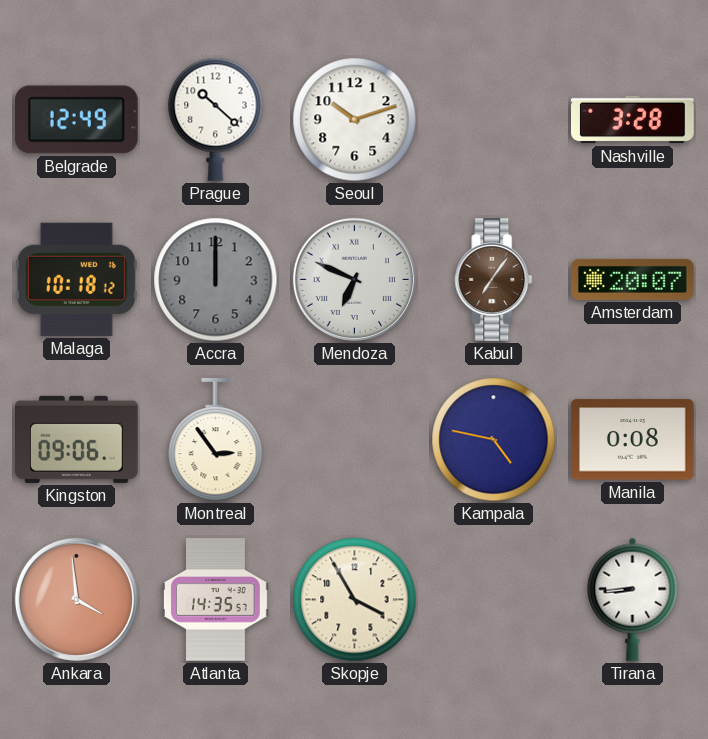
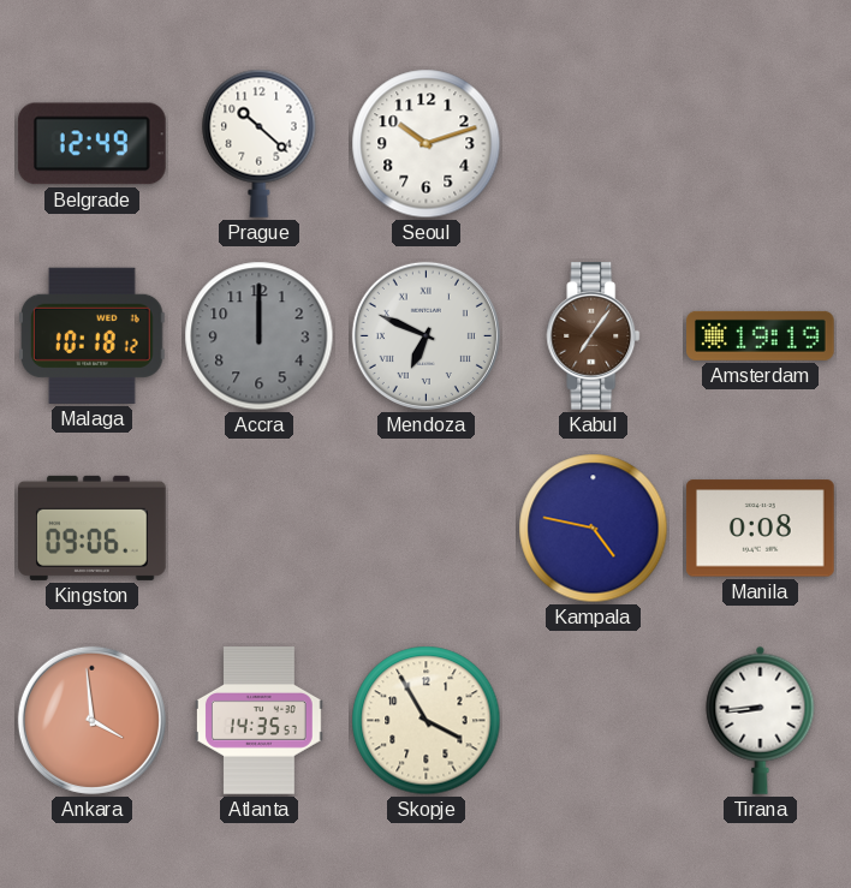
Nashville: 3:28 -> none (633, 120)
Amsterdam: 20:07 -> 19:19 (761, 335)
Montreal: 2:54 -> none (216, 441)
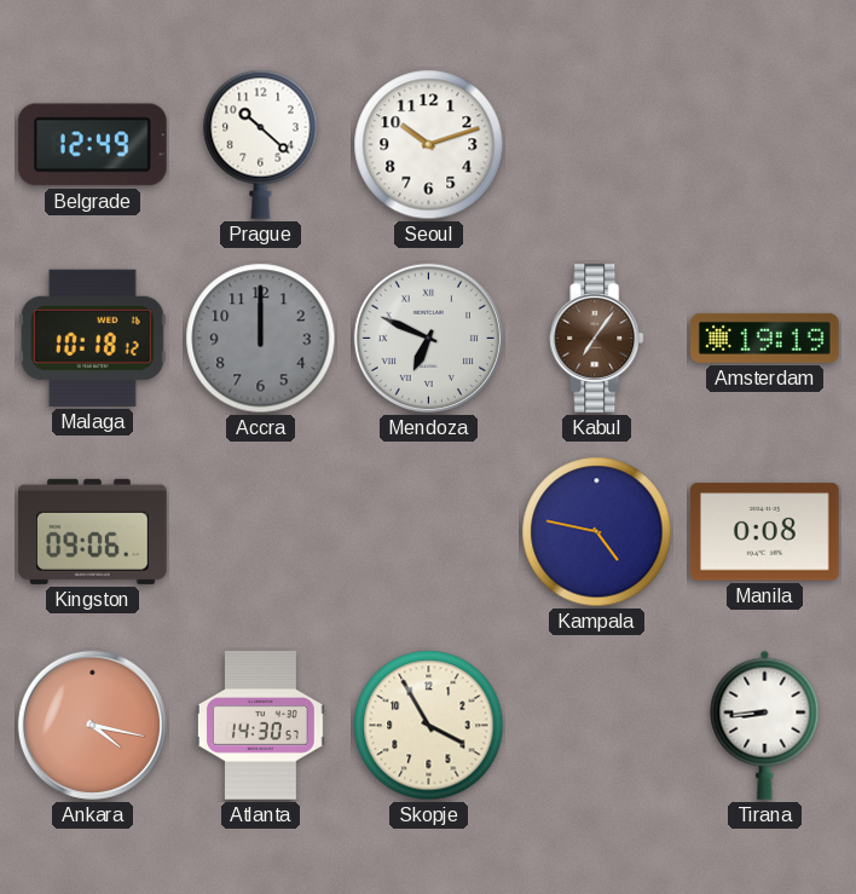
Ankara: 3:59 -> 4:17 (92, 725)
Atlanta: 14:35 -> 14:30 (261, 726)
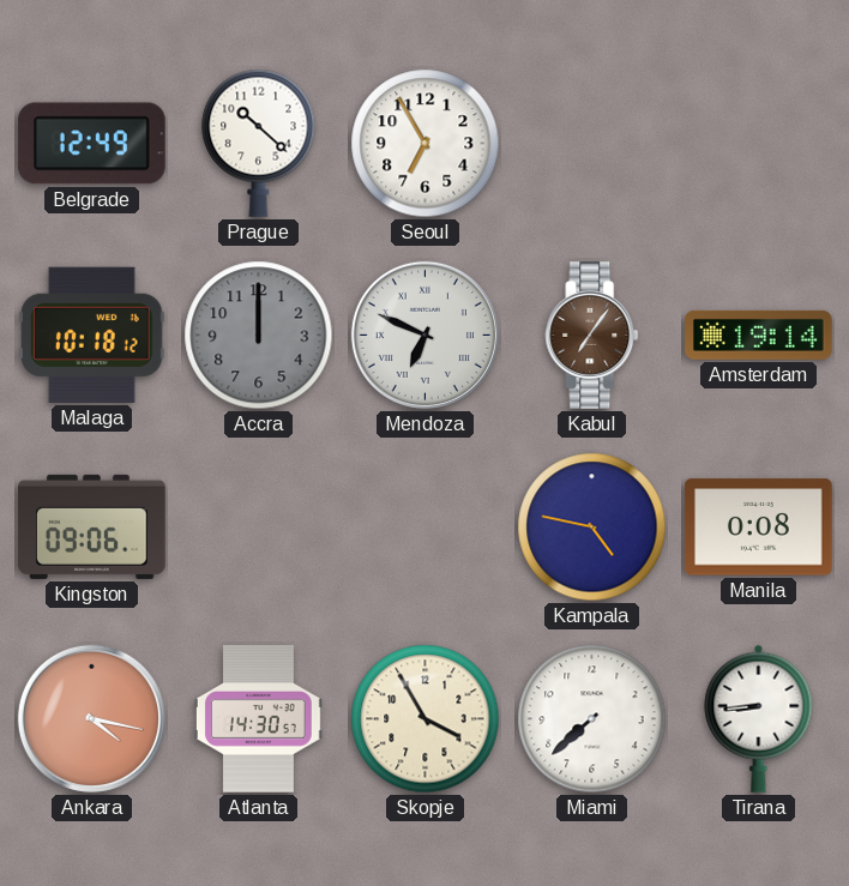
Seoul: 10:12 -> 6:55 (426, 144)
Amsterdam: 19:19 -> 19:14 (759, 334)
Miami: none -> 7:38 (592, 719)
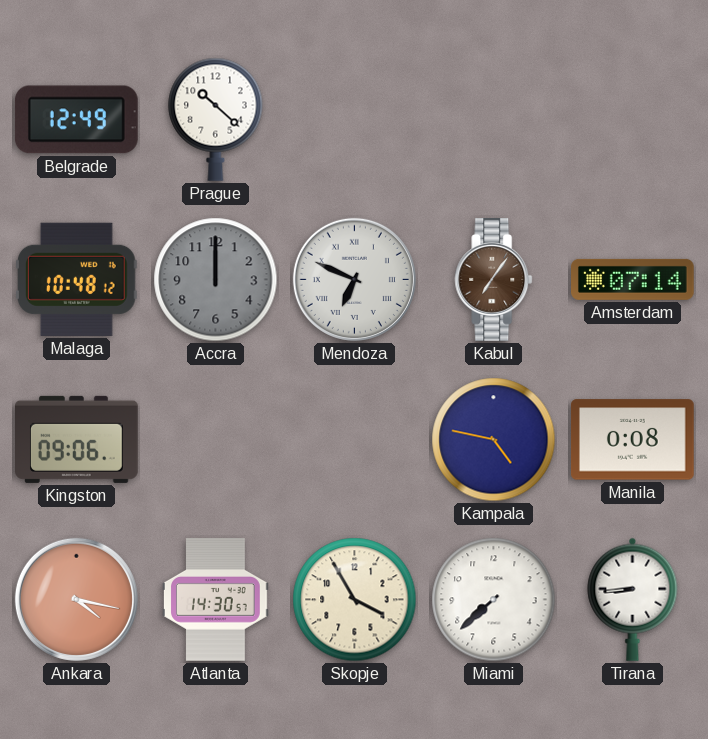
Seoul: 6:55 -> none (426, 144)
Malaga: 10:18 -> 10:48 (76, 279)
Amsterdam: 19:14 -> 07:14 (633, 279)
